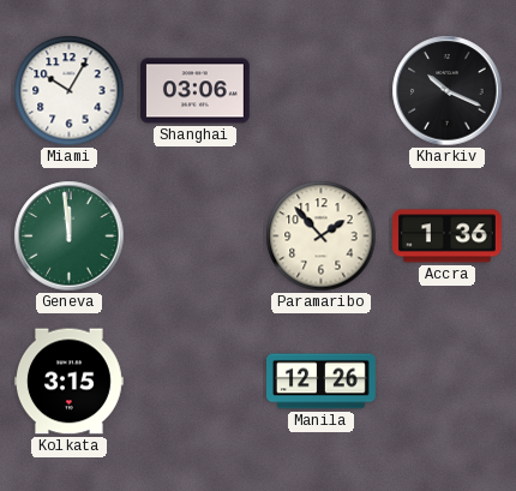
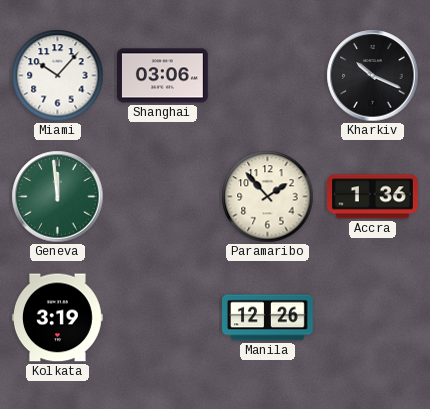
Miami: 10:05 -> 10:07 (58, 76)
Kolkata: 3:15 -> 3:19 (58, 318)
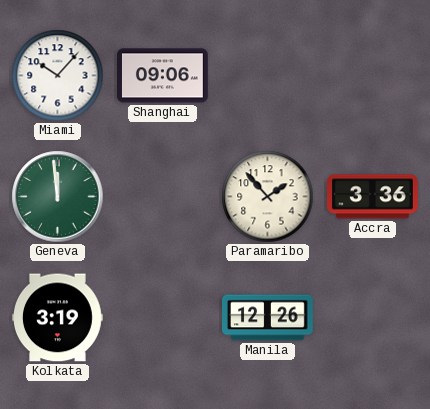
Shanghai: 03:06 -> 09:06 (163, 76)
Kharkiv: 10:19 -> none (373, 76)
Accra: 1:36 -> 3:36 (373, 197)
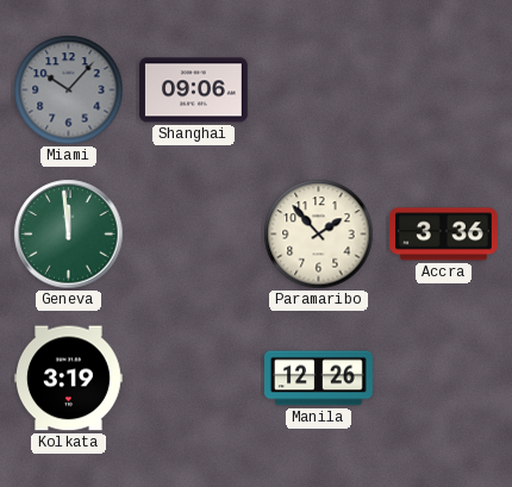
Miami dial: white -> grey (69, 90)
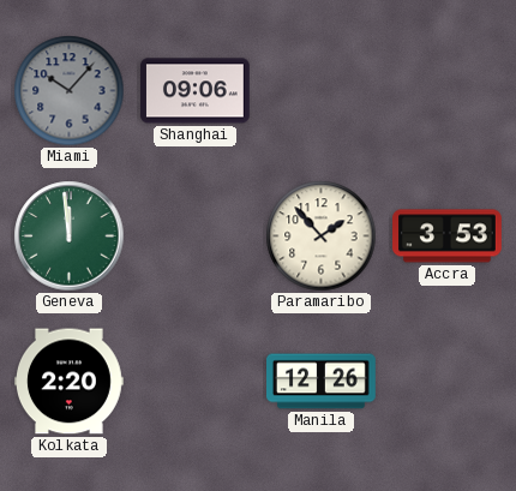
Accra: 3:36 -> 3:53 (448, 236)
Kolkata: 3:19 -> 2:20 (70, 382)
